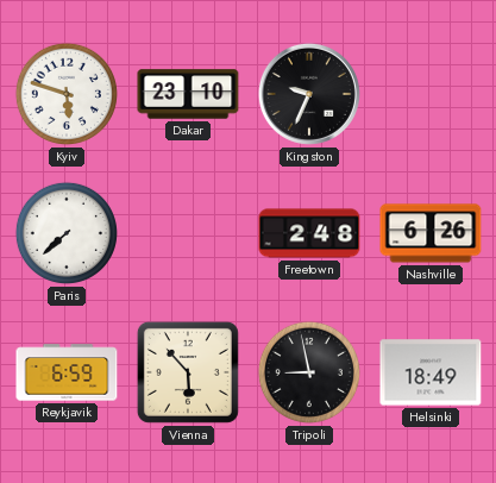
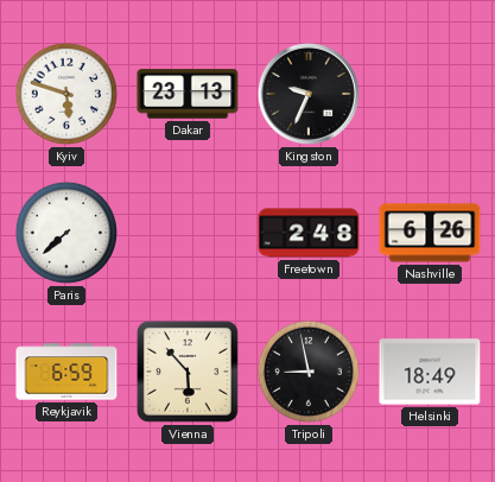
Dakar: 23:10 -> 23:13 (188, 94)
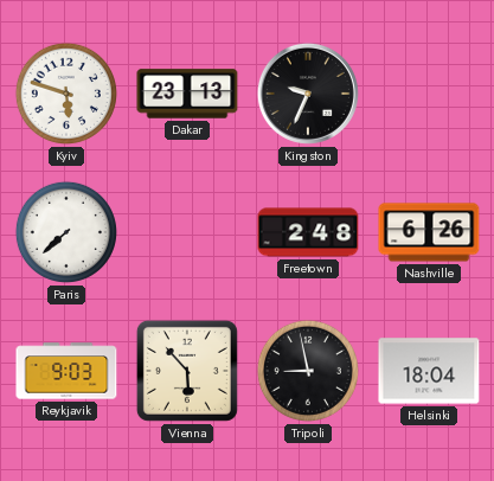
Reykjavik: 6:59 -> 9:03 (66, 371)
Helsinki: 18:49 -> 18:04 (429, 371)
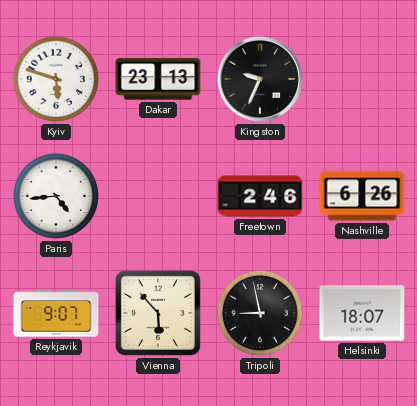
Paris: 7:38 -> 4:44 (56, 196)
Freetown: 2:48 -> 2:46 (260, 196)
Reykjavik: 9:03 -> 9:07 (56, 313)
Helsinki: 18:04 -> 18:07 (362, 313)
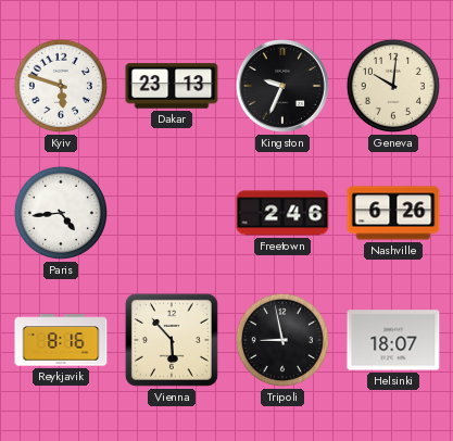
Geneva: none -> 10:01 (393, 86)
Reykjavik: 9:07 -> 8:16 (61, 340)
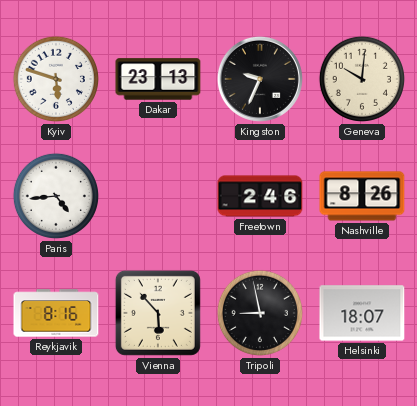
Nashville: 6:26 -> 8:26 (362, 196)
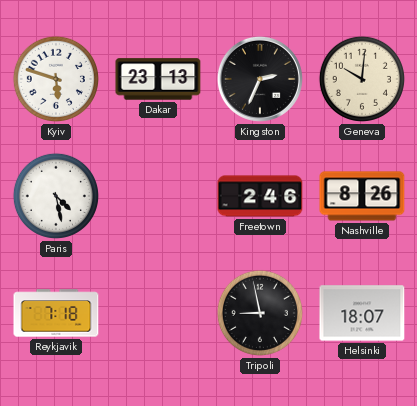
Kingston: 9:34 -> 2:34 (260, 79)
Paris: 4:44 -> 4:28 (56, 196)
Reykjavik: 8:16 -> 7:18 (56, 313)
Vienna: 5:53 -> none (158, 313)
